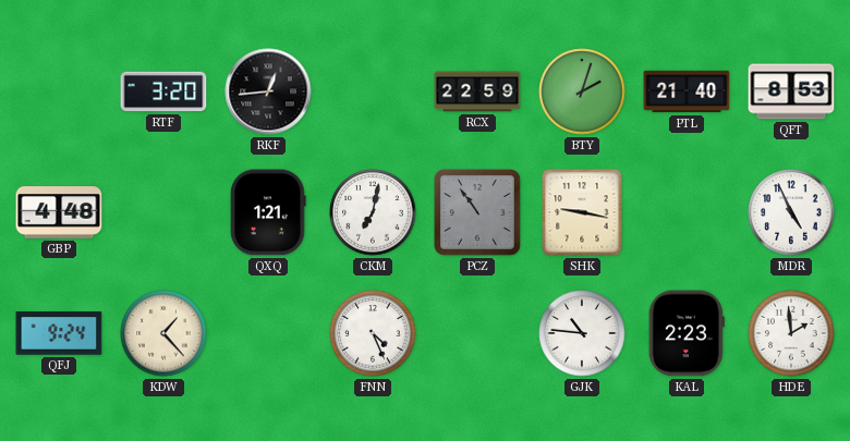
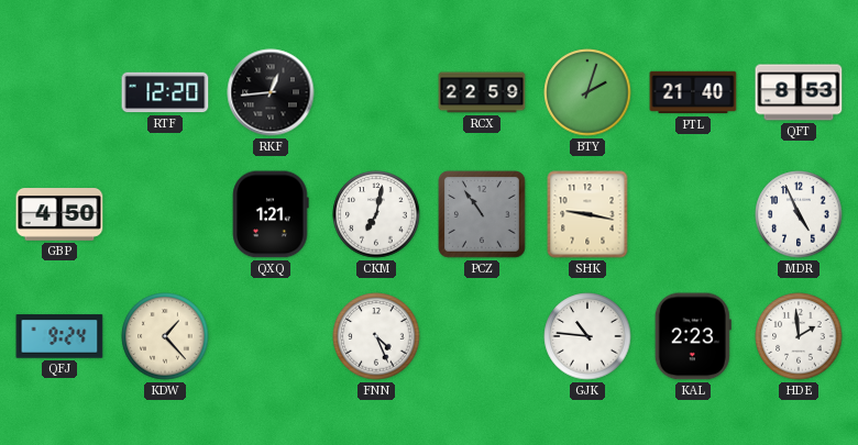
RTF: 3:20 -> 12:20 (165, 92)
GBP: 4:48 -> 4:50 (59, 214)
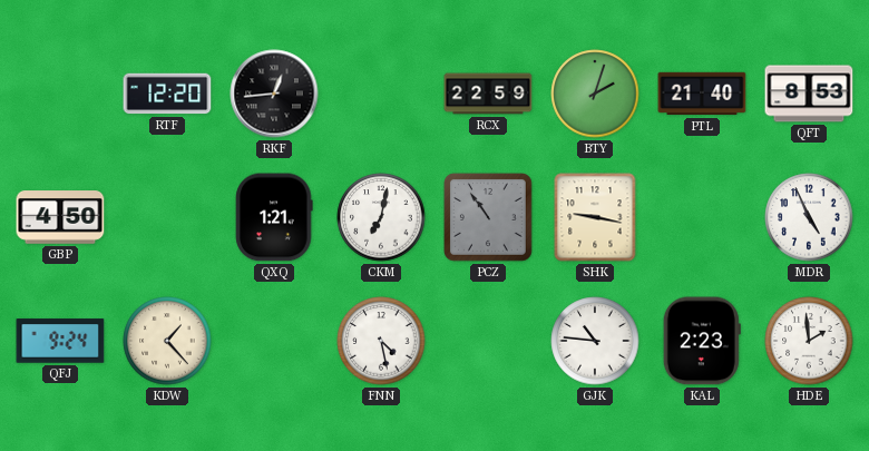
FNN: 4:26 -> 4:28 (381, 341)
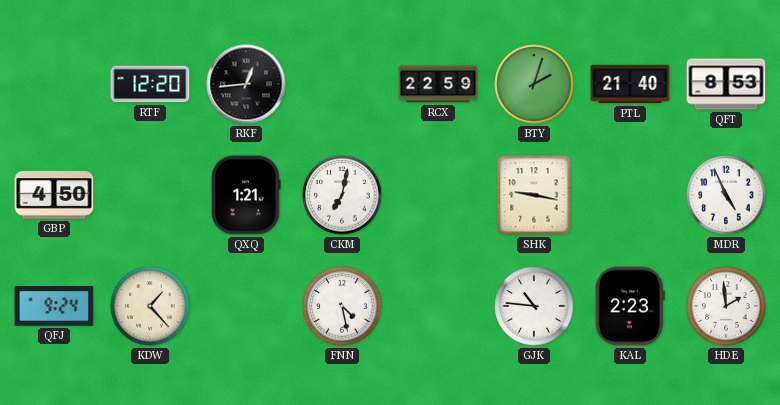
PCZ: 10:54 -> none (488, 217)
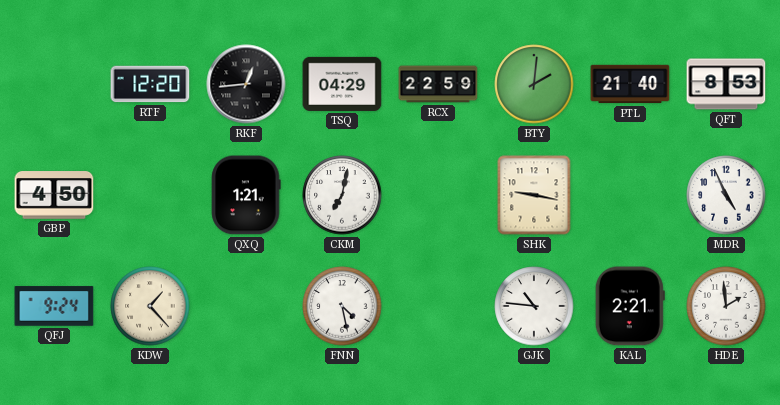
TSQ: none -> 04:29 (342, 84)
BTY: 2:03 -> 2:01 (534, 84)
KAL: 2:23 -> 2:21 (630, 306)
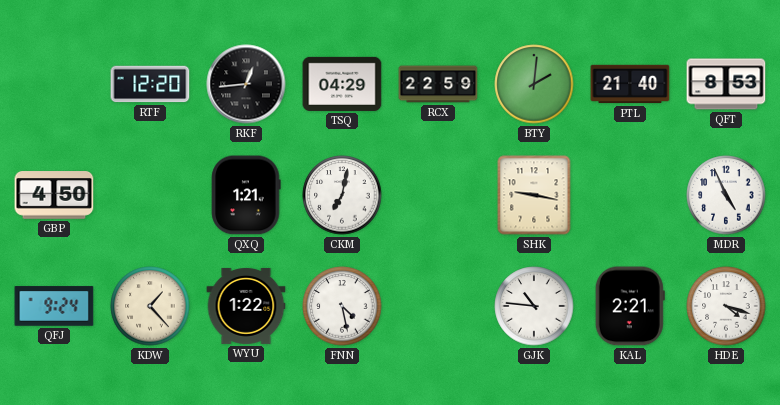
WYU: none -> 1:22 (246, 306)
HDE: 1:59 -> 4:18 (726, 306)
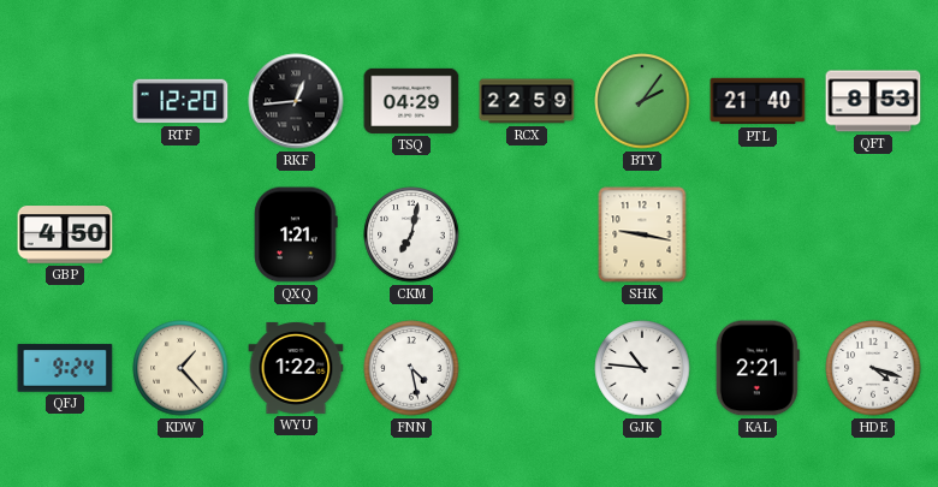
BTY: 2:01 -> 2:06 (642, 101)
MDR: 4:56 -> none (726, 195)
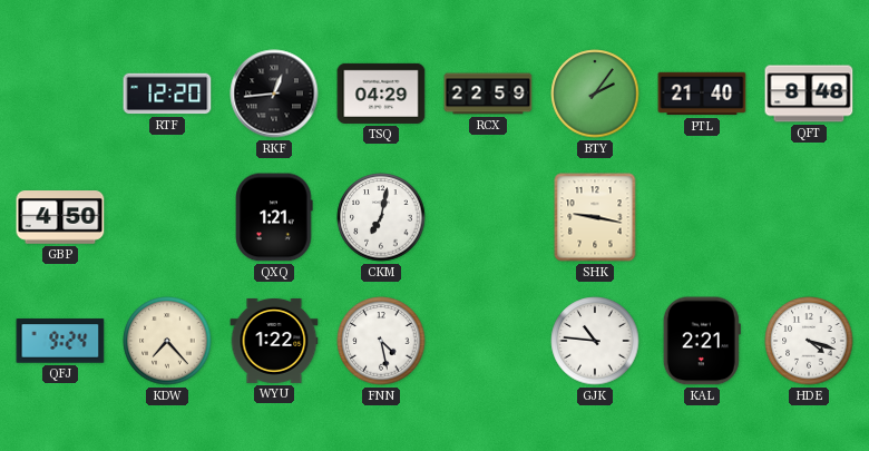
QFT: 8:53 -> 8:48 (809, 94)
KDW: 1:23 -> 7:23 (167, 341)
